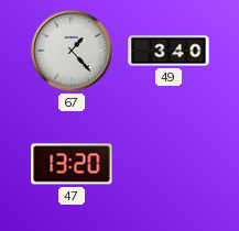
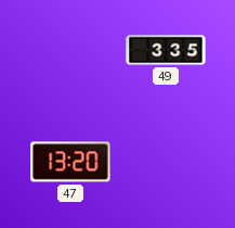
67: 1:23 -> none (72, 51)
49: 3:40 -> 3:35 (166, 50)
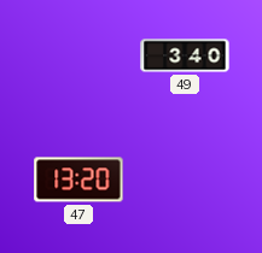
49: 3:35 -> 3:40 (185, 55)
